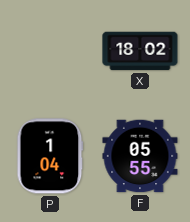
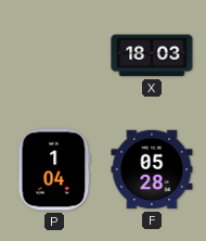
X: 18:02 -> 18:03 (152, 55)
F: 05:55 -> 05:28 (152, 169)
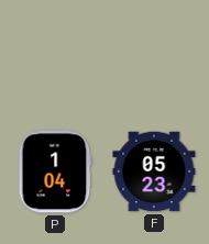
X: 18:03 -> none (152, 55)
F: 05:28 -> 05:23 (154, 171)
